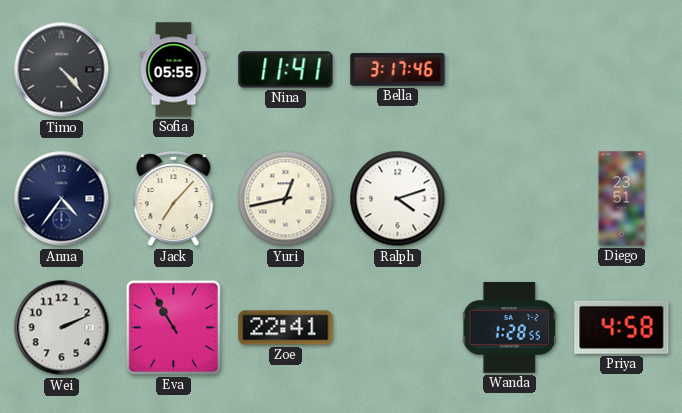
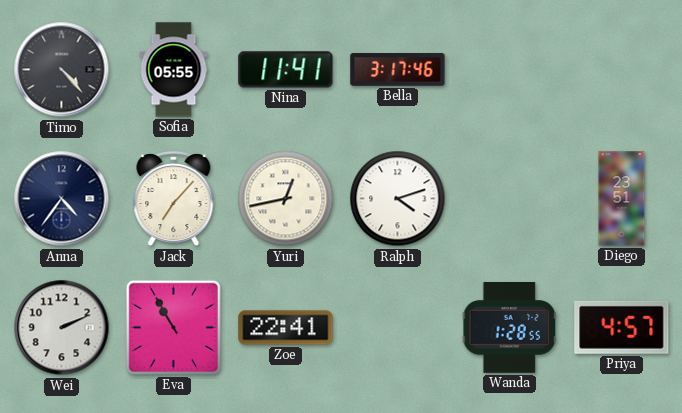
Priya: 4:58 -> 4:57 (622, 327)
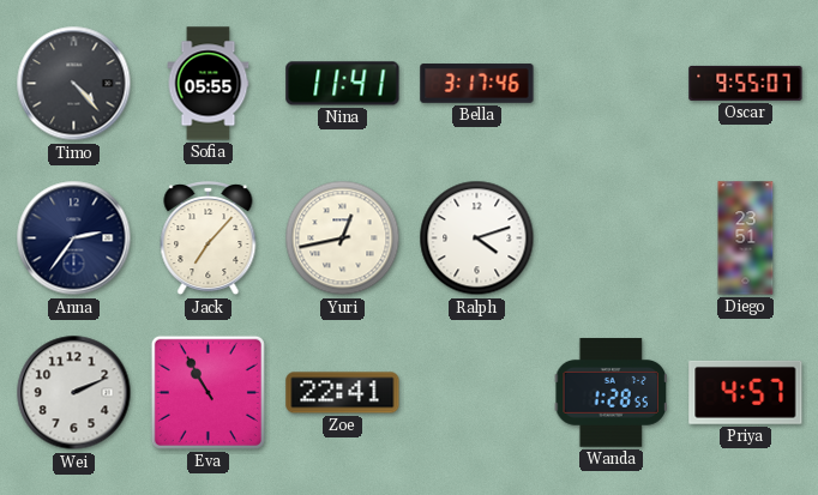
Oscar: none -> 9:55 (746, 83)
Anna: 4:36 -> 2:36 (74, 239)
